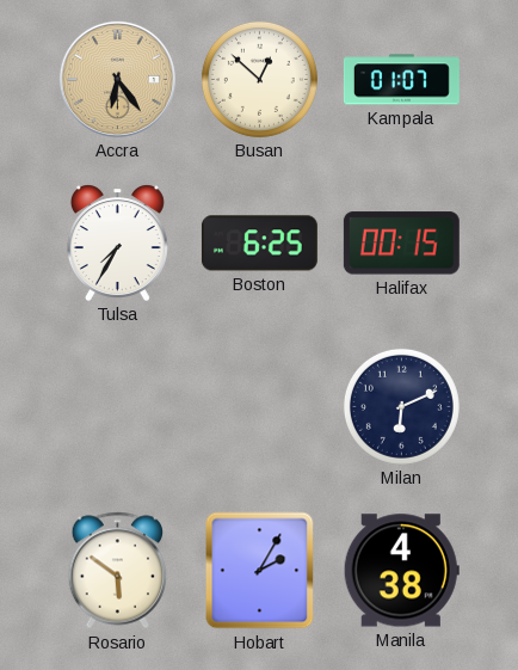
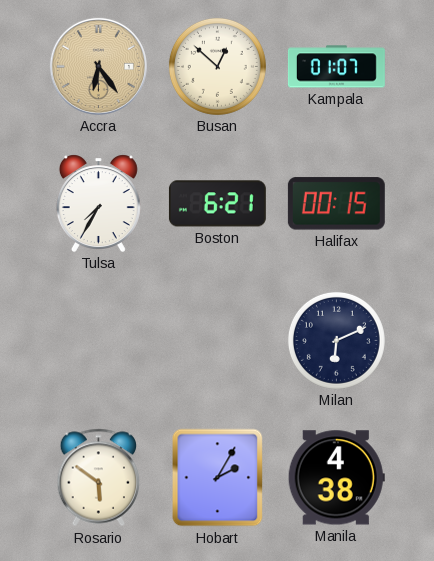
Boston: 6:25 -> 6:21 (217, 204)
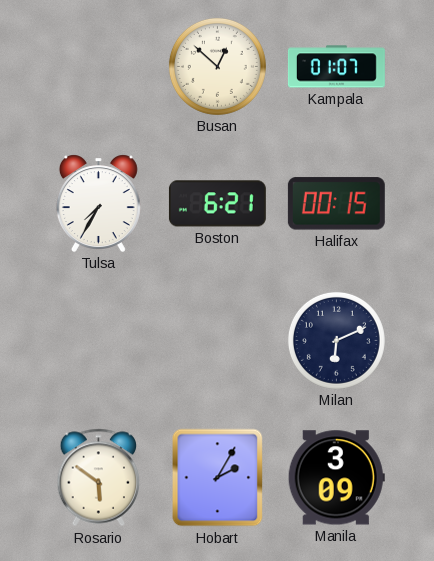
Accra: 6:24 -> none (98, 66)
Manila: 4:38 -> 3:09 (336, 478)
